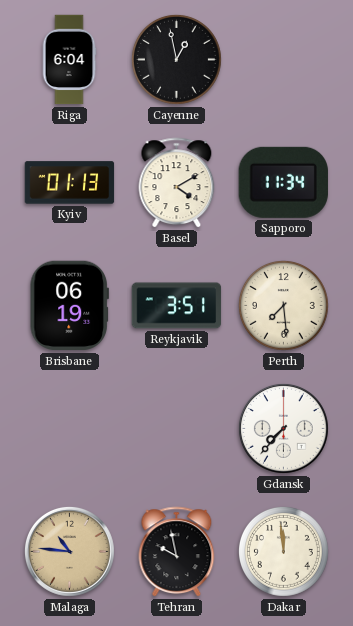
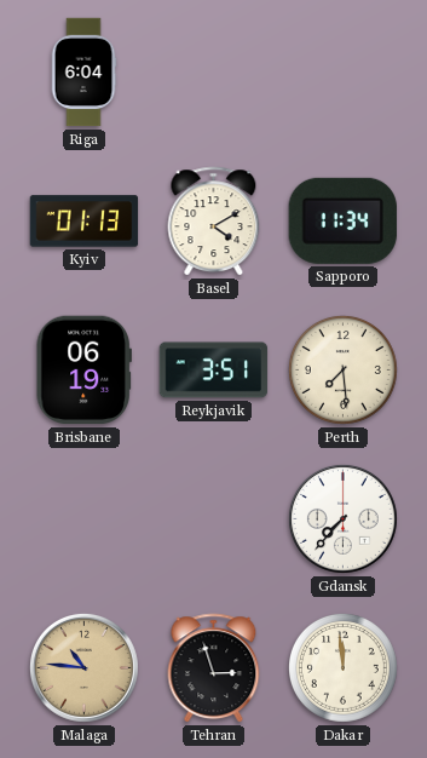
Cayenne: 12:58 -> none (176, 59)
Tehran: 9:58 -> 2:57 (214, 668)
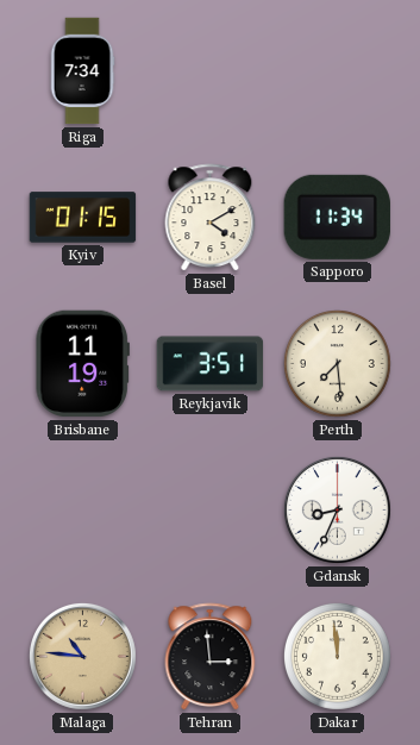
Riga: 6:04 -> 7:34 (82, 71)
Kyiv: 01:13 -> 01:15 (83, 218)
Brisbane: 06:19 -> 11:19 (82, 364)
Gdansk: 7:37 -> 8:34 (337, 509)
Tehran: 2:57 -> 2:59 (211, 657)
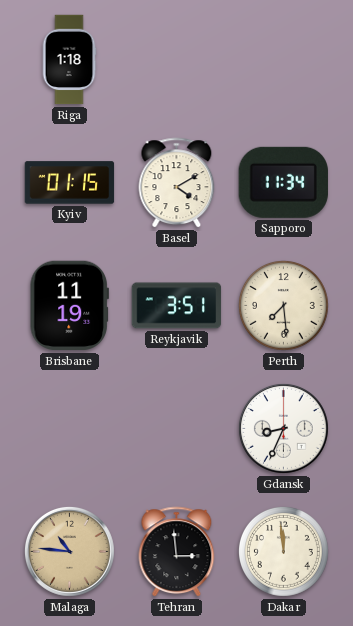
Riga: 7:34 -> 1:18 (69, 60)
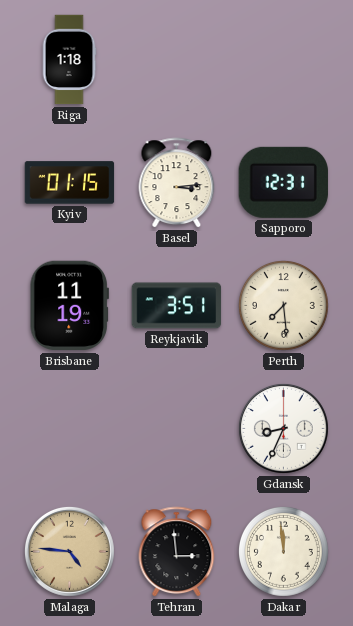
Basel: 4:10 -> 3:14 (177, 183)
Sapporo: 11:34 -> 12:31 (283, 182)
Malaga: 10:46 -> 4:46 (69, 551)
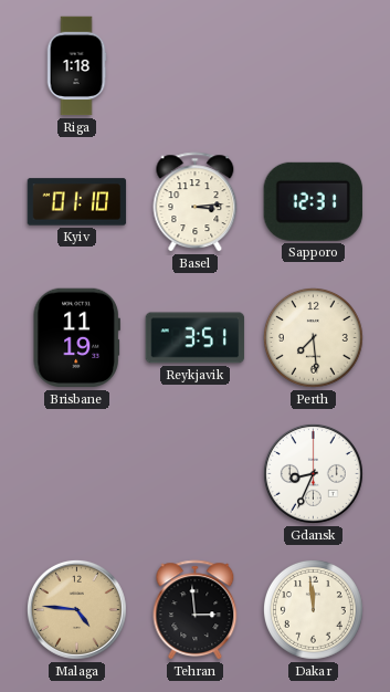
Kyiv: 01:15 -> 01:10 (77, 202)
